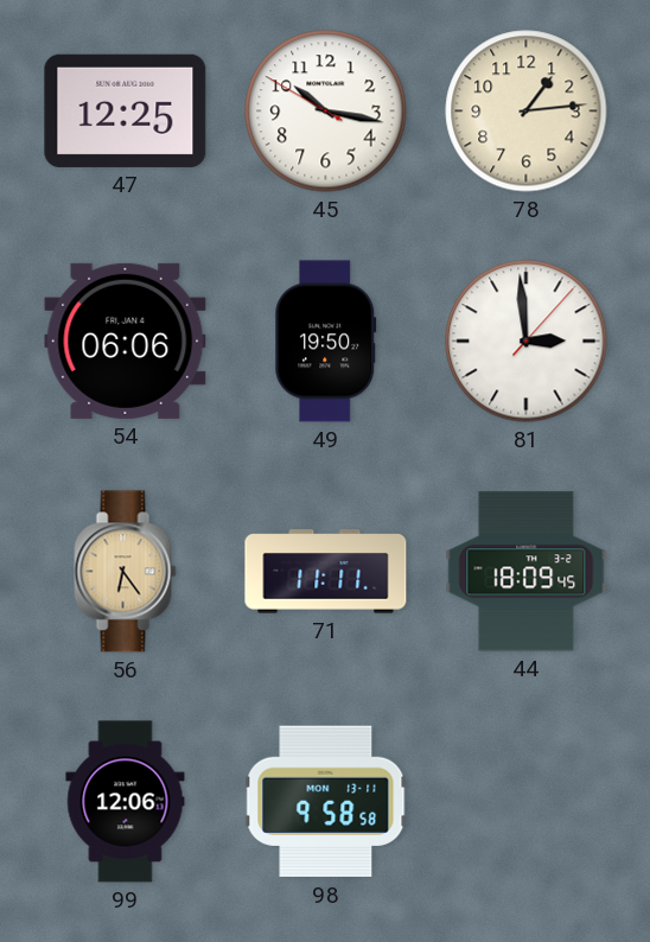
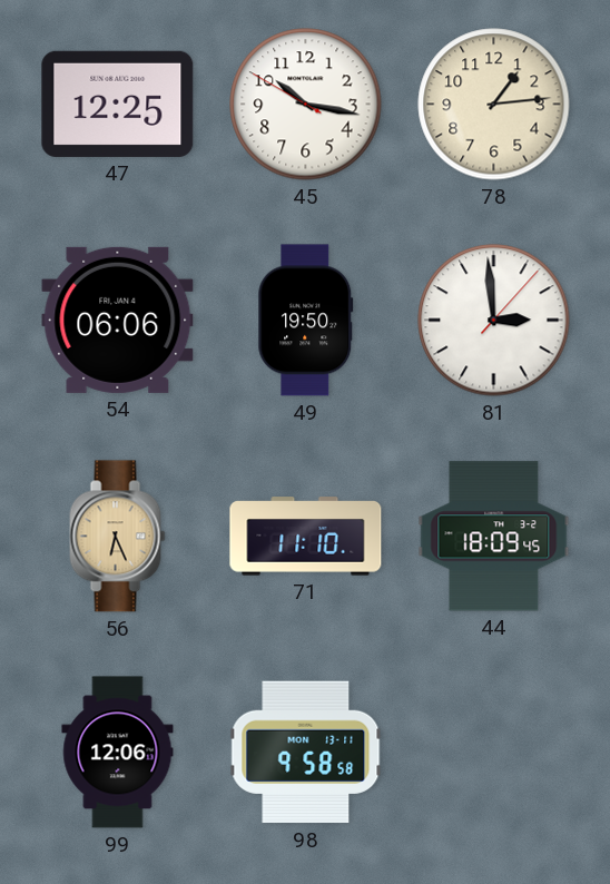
56: 6:24 -> 6:26 (118, 537)
71: 11:11 -> 11:10 (306, 537)
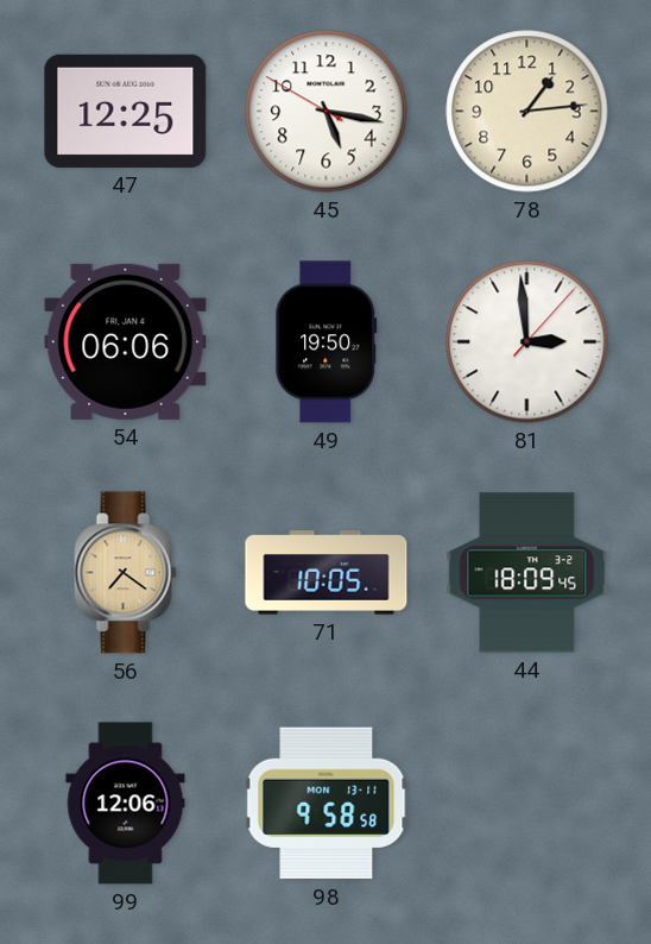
45: 10:16 -> 5:16 (327, 112)
56: 6:26 -> 7:21 (126, 573)
71: 11:10 -> 10:05 (327, 573)
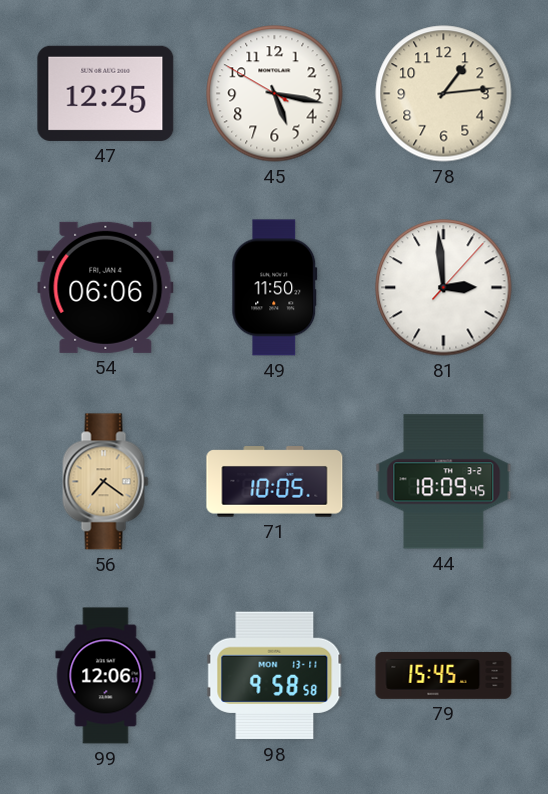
49: 19:50 -> 11:50 (275, 288)
79: none -> 15:45 (444, 675)
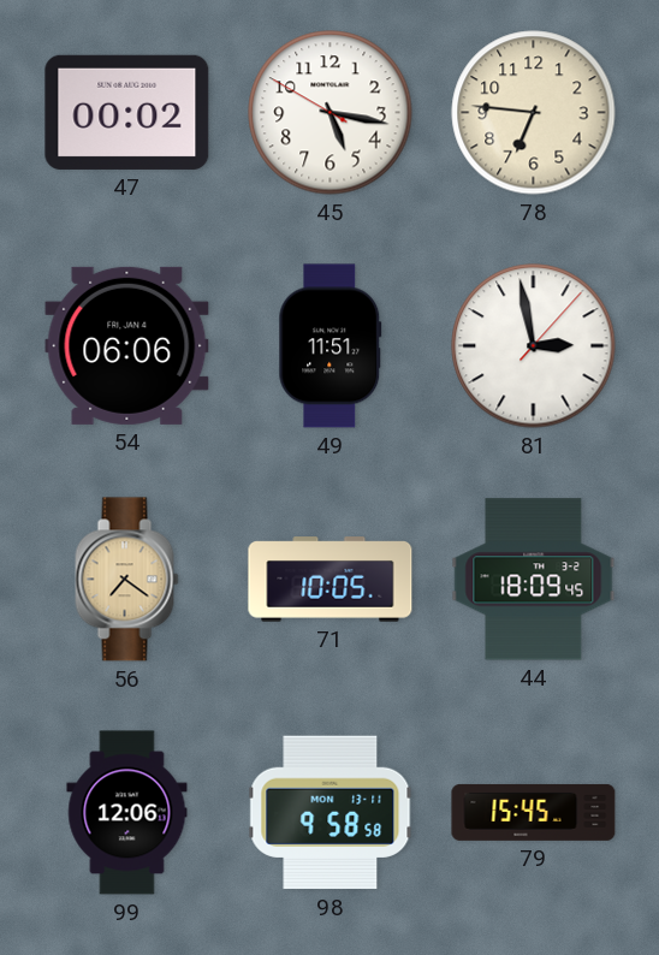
47: 12:25 -> 00:02 (127, 112)
78: 1:14 -> 6:46 (534, 113)
49: 11:50 -> 11:51 (331, 346)
81: 2:59 -> 2:58 (534, 346)
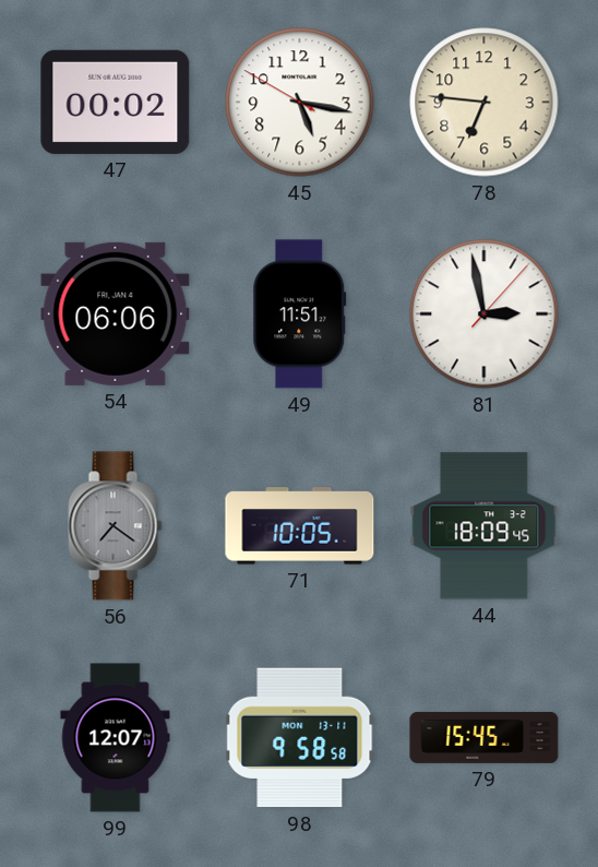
56 dial: champagne -> grey (116, 526)
99: 12:06 -> 12:07 (116, 738)
